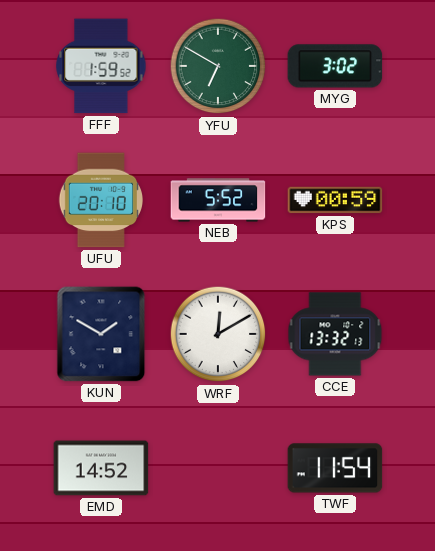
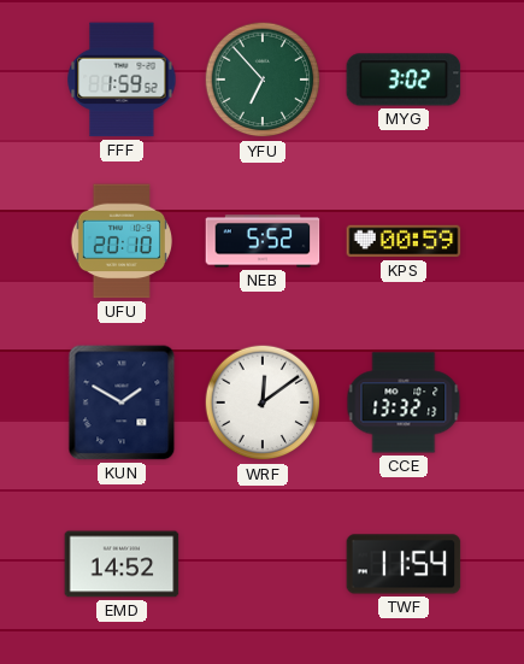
YFU: 6:50 -> 6:53 (263, 80)
WRF: 12:10 -> 12:09 (263, 402)
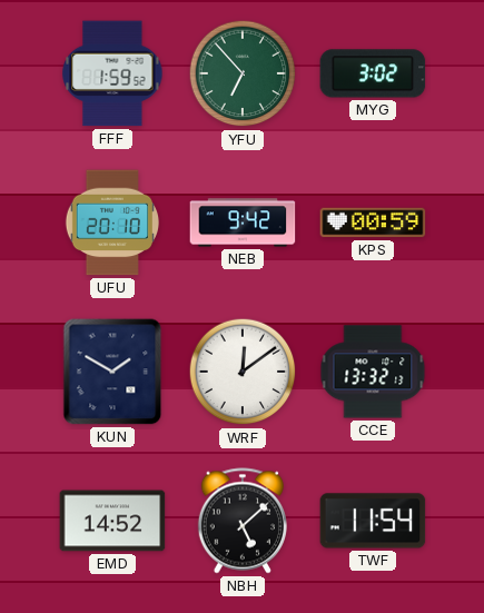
NEB: 5:52 -> 9:42 (243, 223)
NBH: none -> 5:08 (241, 521)
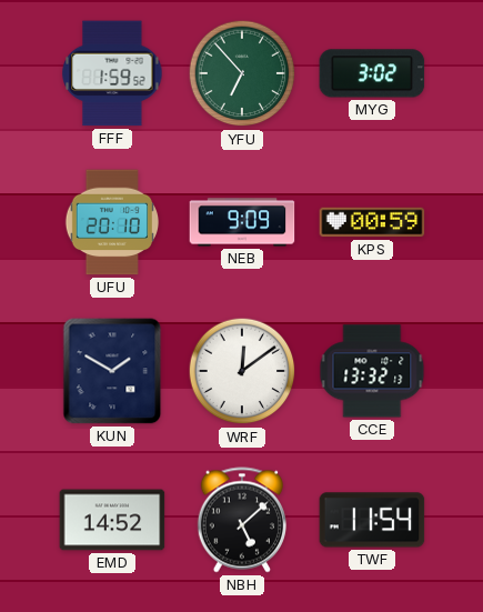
NEB: 9:42 -> 9:09 (242, 222)
